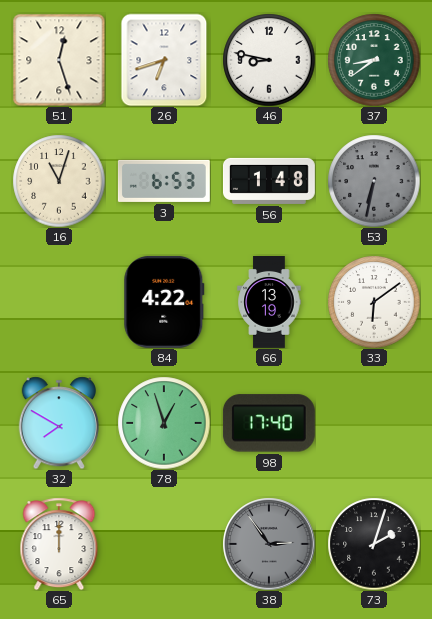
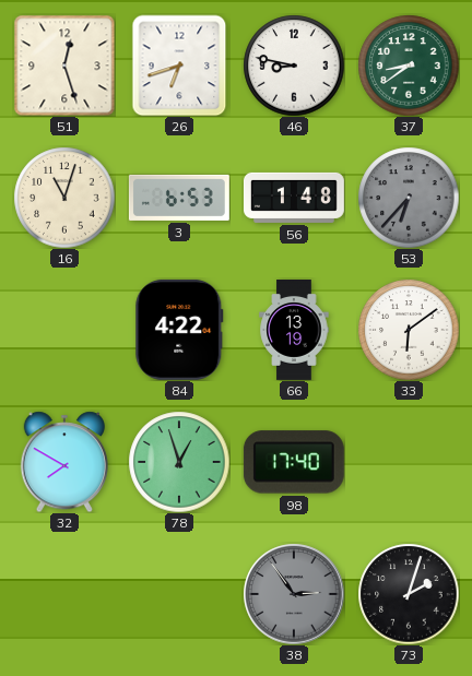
53: 6:32 -> 6:37 (409, 198)
65: 12:00 -> none (59, 544)
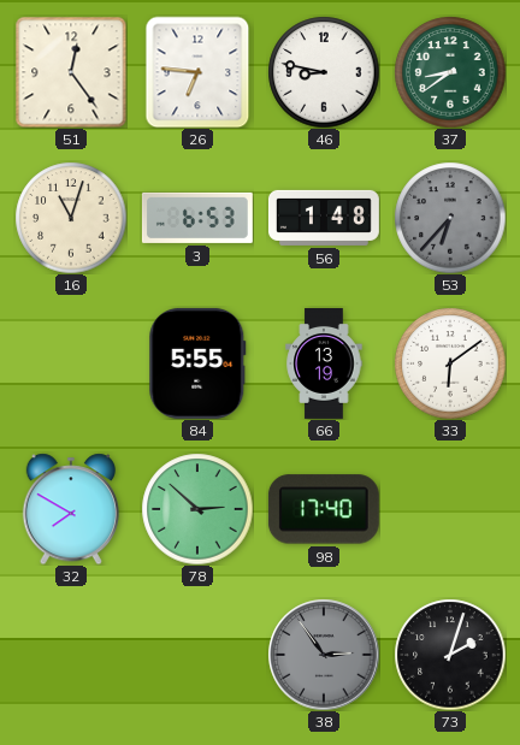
51: 12:27 -> 12:24 (71, 72)
26: 6:42 -> 6:46 (197, 72)
84: 4:22 -> 5:55 (197, 363)
78: 12:57 -> 2:52 (197, 509)
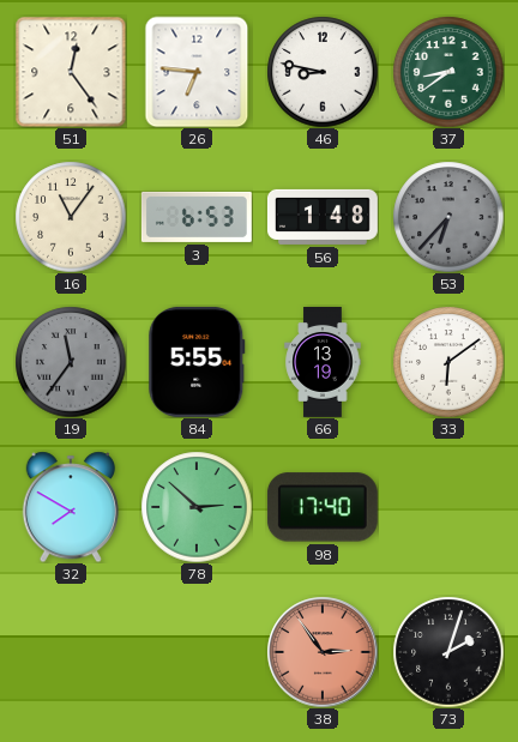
16: 11:03 -> 11:06 (71, 217)
19: none -> 11:36 (71, 362)
38 dial: grey -> salmon (323, 652)
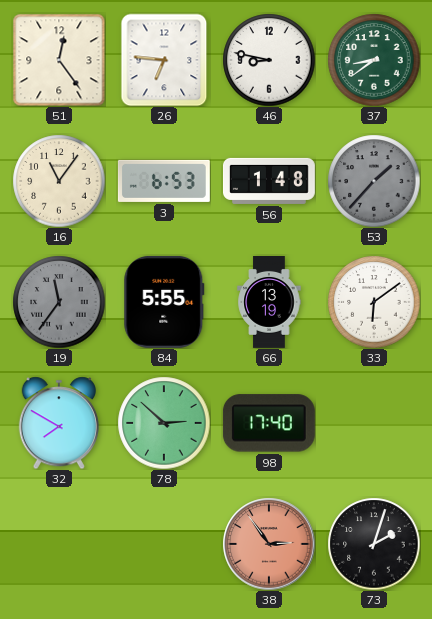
53: 6:37 -> 1:37 (374, 181)
